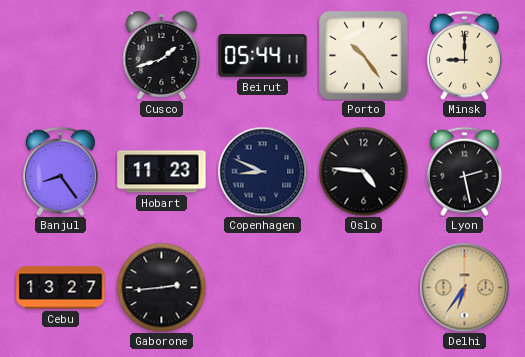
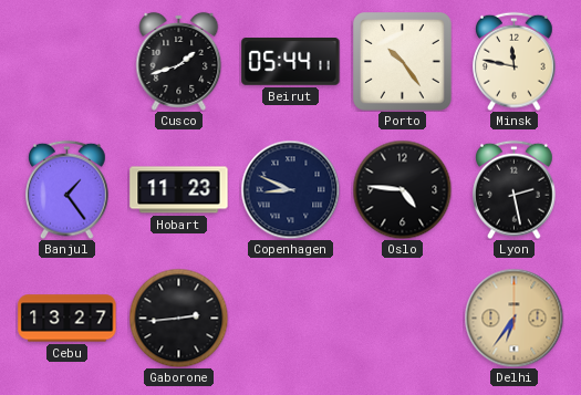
Minsk: 9:00 -> 11:47 (515, 61)
Banjul: 8:24 -> 1:24 (68, 189)
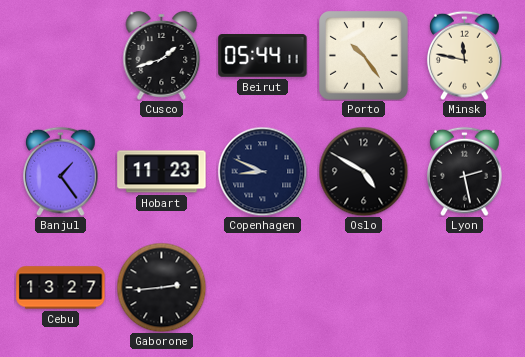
Oslo: 4:46 -> 4:50 (363, 171)
Delhi: 6:36 -> none (513, 318)
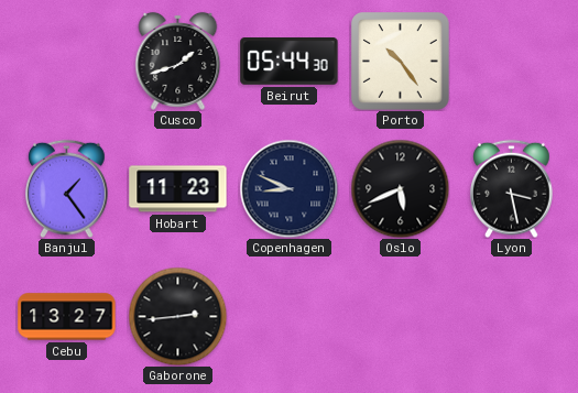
Beirut: 05:44:11 -> 05:44:30 (290, 62)
Minsk: 11:47 -> none (465, 55)
Oslo: 4:50 -> 5:41 (400, 188)
Lyon: 2:28 -> 3:28 (512, 188)
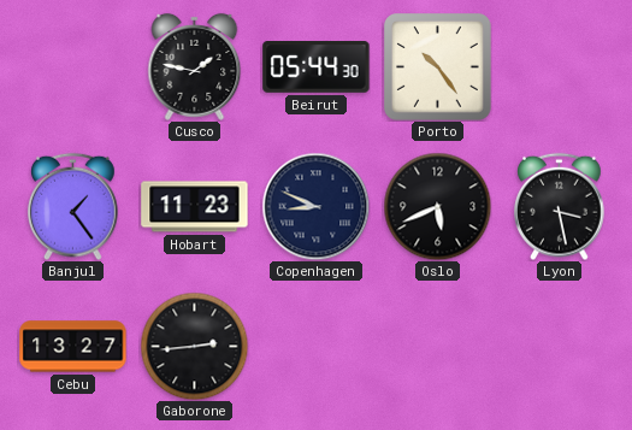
Cusco: 1:42 -> 1:47 (195, 66)
